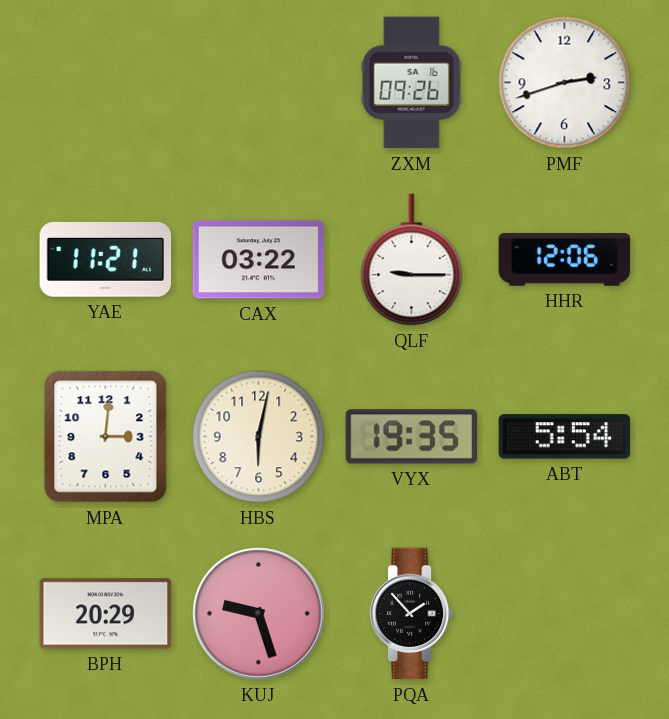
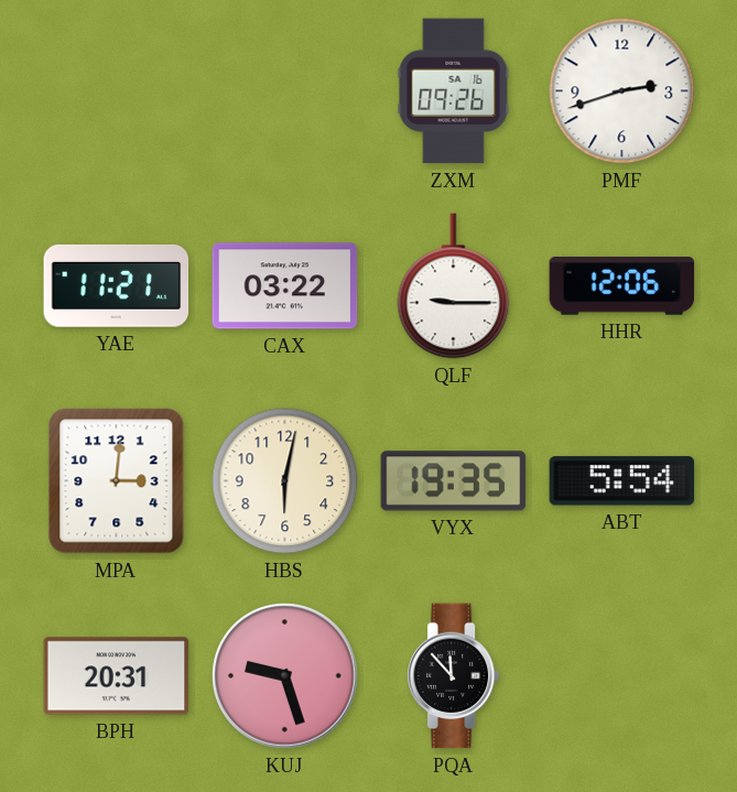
BPH: 20:29 -> 20:31 (117, 676)
PQA: 1:53 -> 11:53 (454, 676)
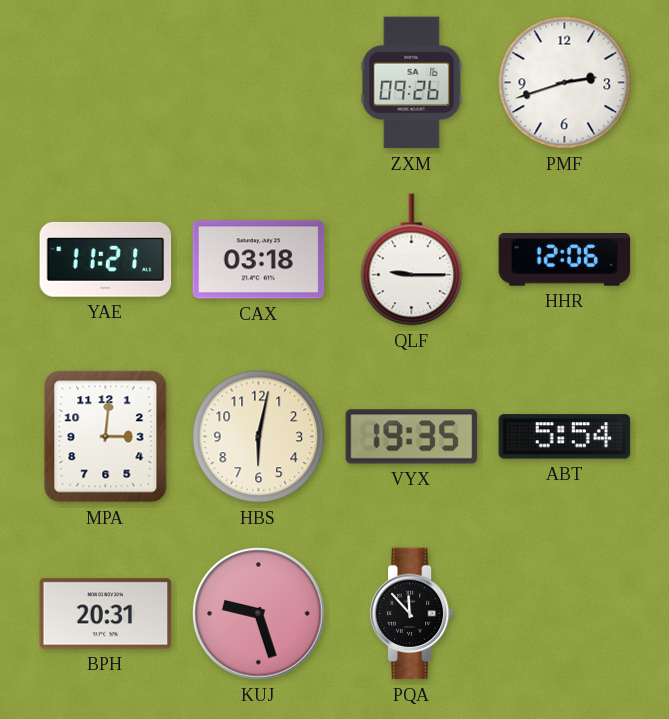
CAX: 03:22 -> 03:18 (259, 260)
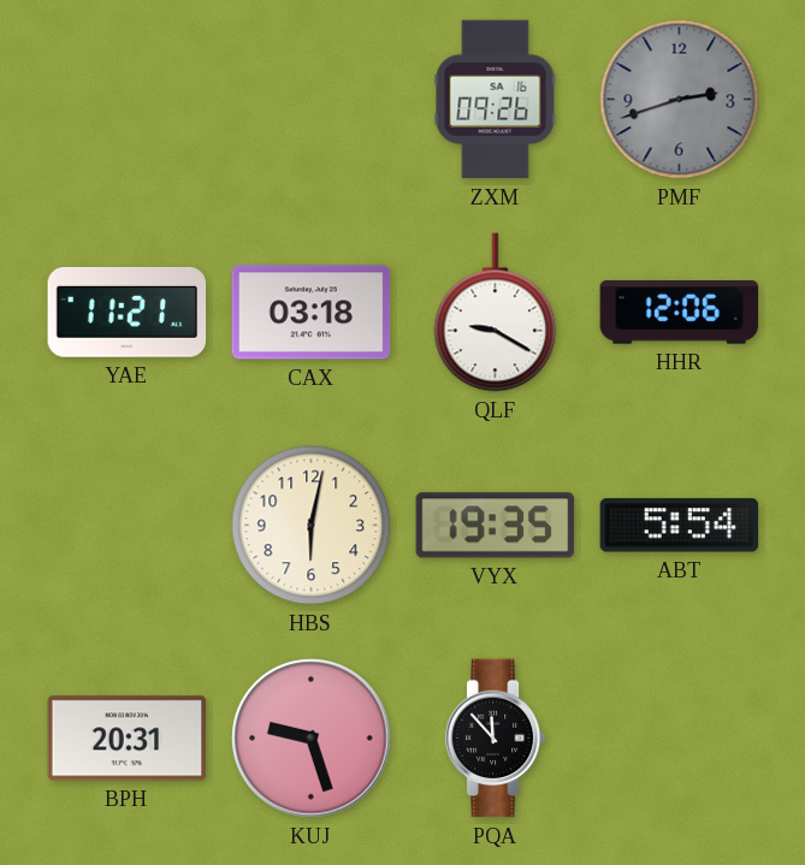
PMF dial: white -> grey (680, 100)
QLF: 9:15 -> 9:20 (496, 313)
MPA: 3:01 -> none (106, 437)
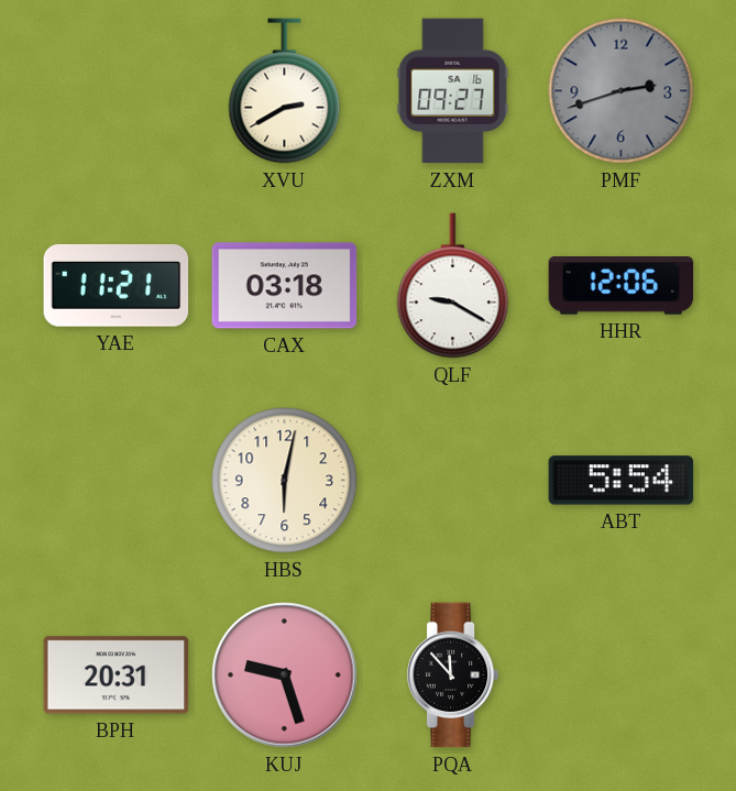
XVU: none -> 2:40 (285, 91)
ZXM: 09:26 -> 09:27 (453, 91)
VYX: 19:35 -> none (496, 526)
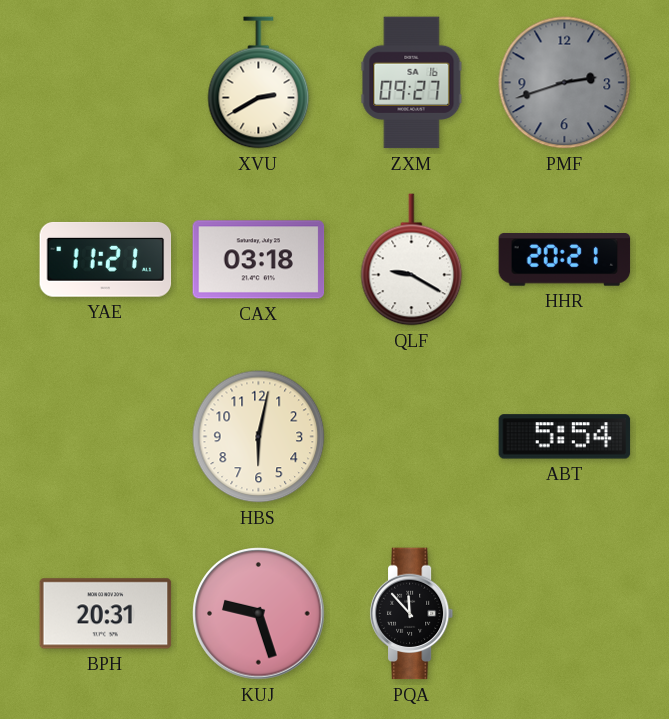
HHR: 12:06 -> 20:21 (565, 260)
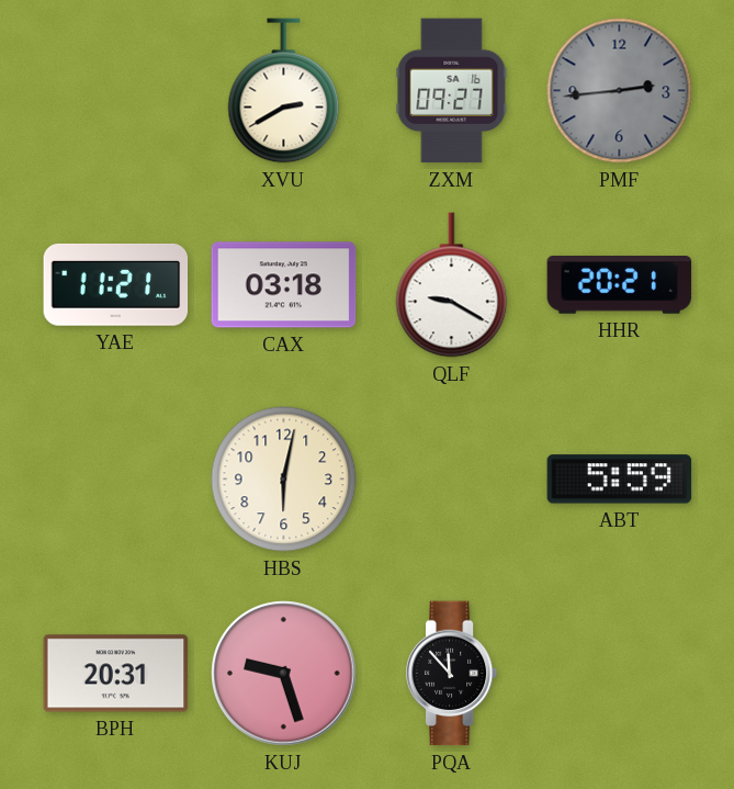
PMF: 2:42 -> 2:44 (620, 91)
ABT: 5:54 -> 5:59 (620, 480)
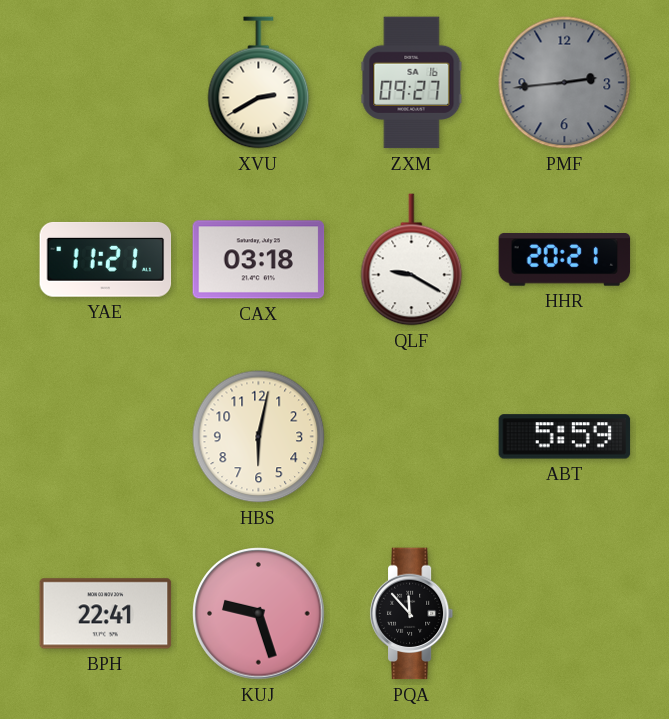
BPH: 20:31 -> 22:41 (106, 614)
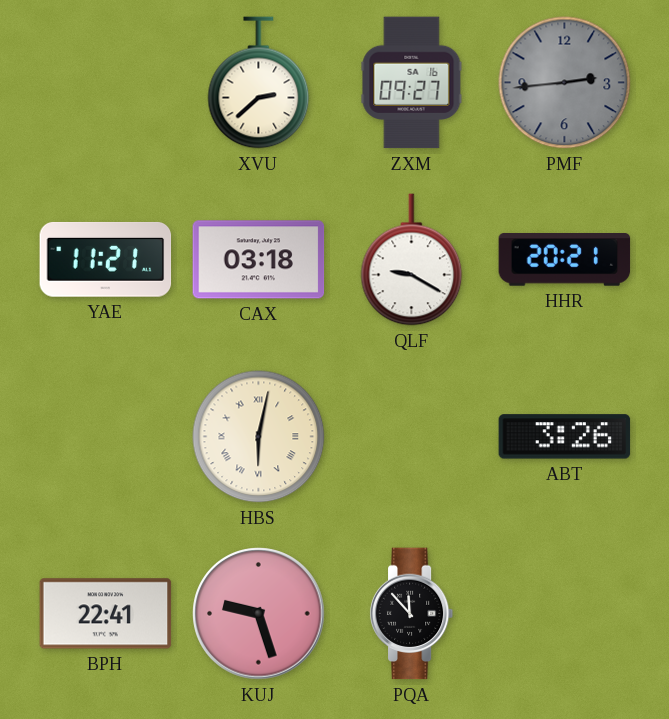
XVU: 2:40 -> 2:38 (259, 83)
HBS numerals: Arabic -> Roman (259, 437)
ABT: 5:59 -> 3:26 (565, 437)
